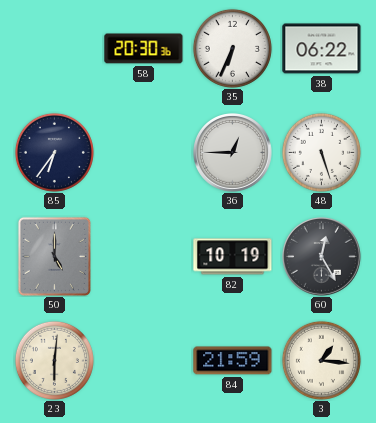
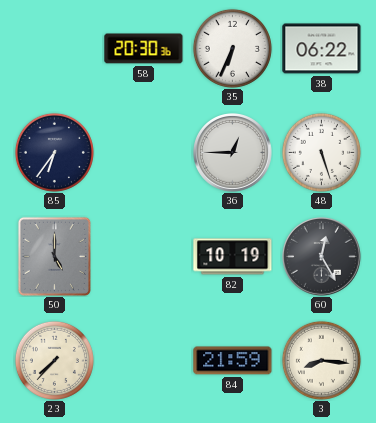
23: 6:01 -> 7:37 (54, 360)
3: 1:16 -> 8:16 (321, 360)
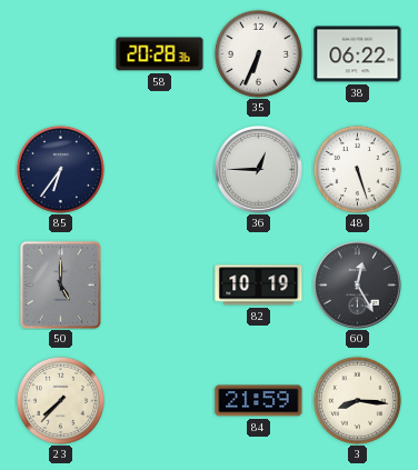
58: 20:30 -> 20:28 (160, 54)
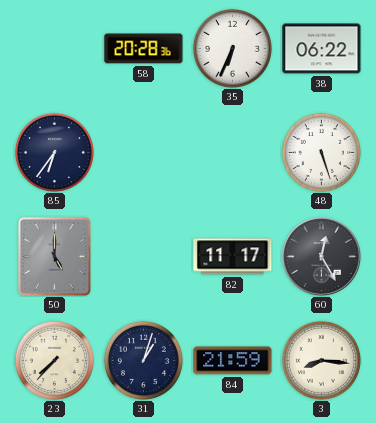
36: 12:45 -> none (259, 170)
82: 10:19 -> 11:17 (233, 257)
31: none -> 1:03 (143, 360)
